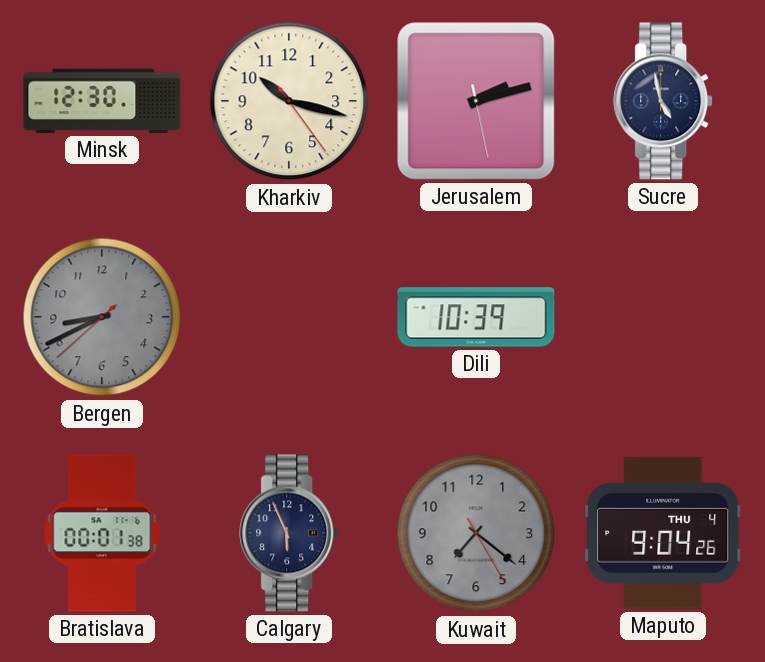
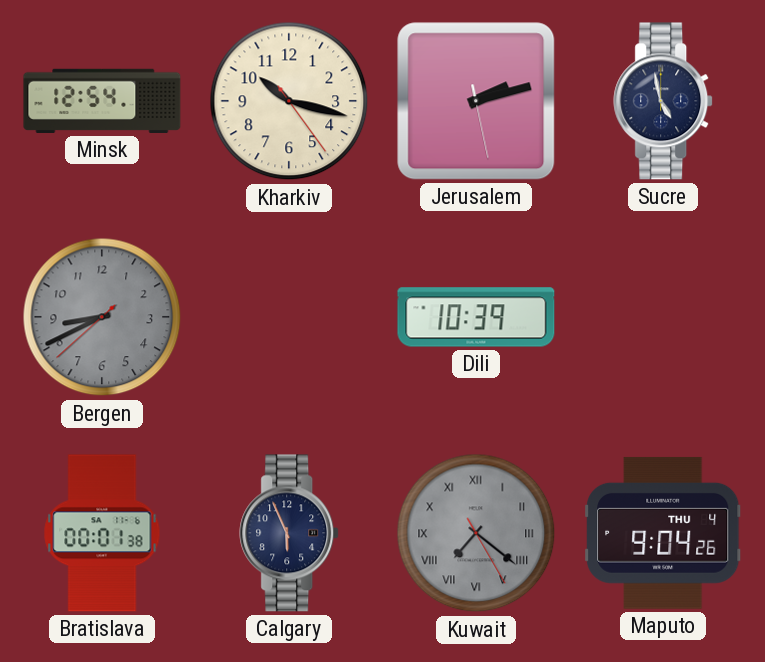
Minsk: 12:30 -> 12:54 (102, 101)
Kuwait numerals: Arabic -> Roman (476, 533)
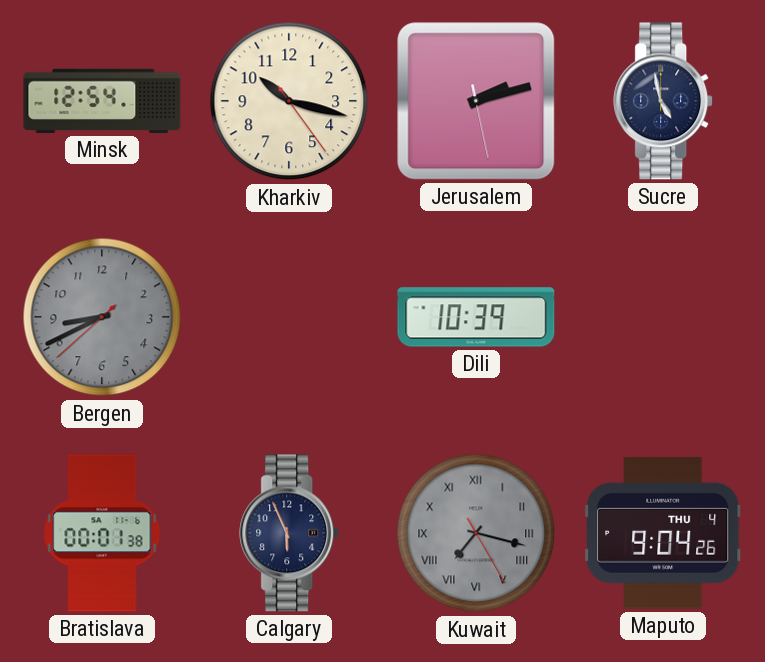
Kuwait: 7:21 -> 7:17 (476, 533)
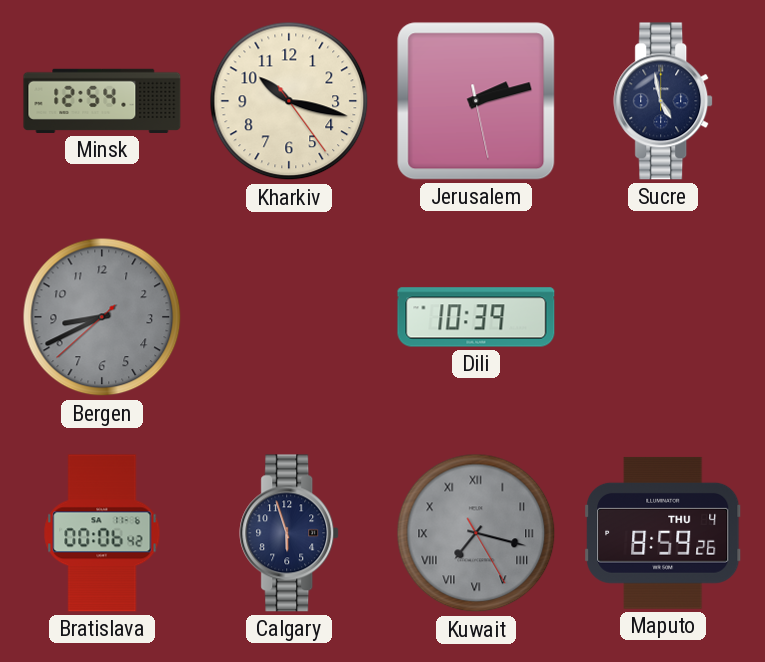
Bratislava: 00:01 -> 00:06 (102, 533)
Calgary: 5:56 -> 5:57 (290, 533)
Maputo: 9:04 -> 8:59 (663, 533)
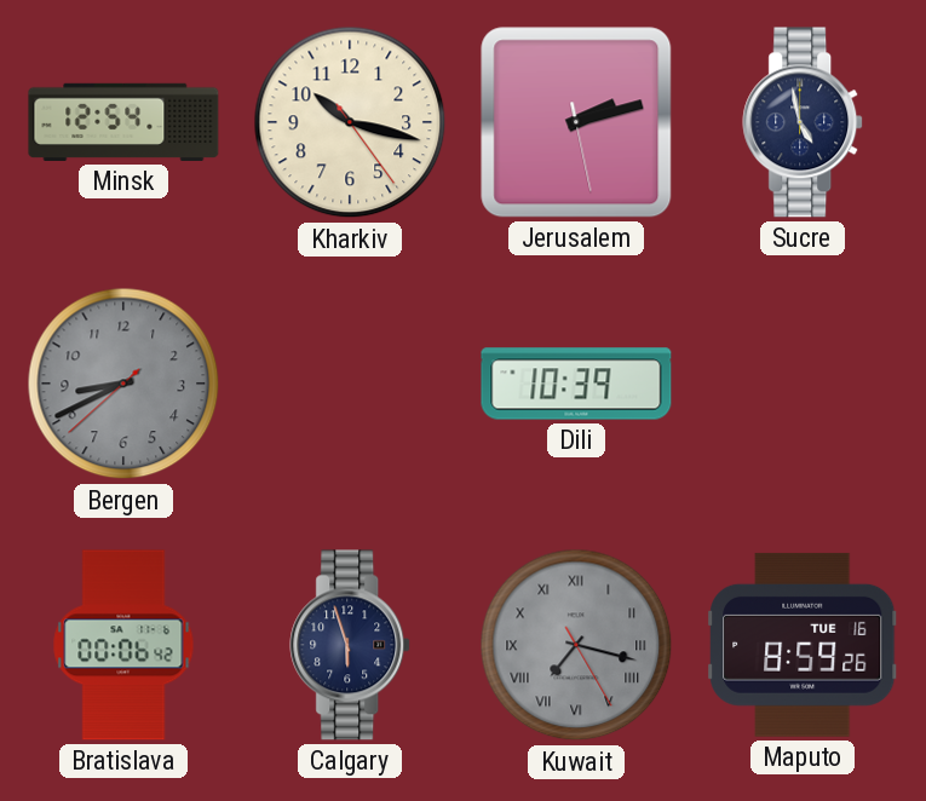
Maputo date: THU 4 -> TUE 16 (803, 645)
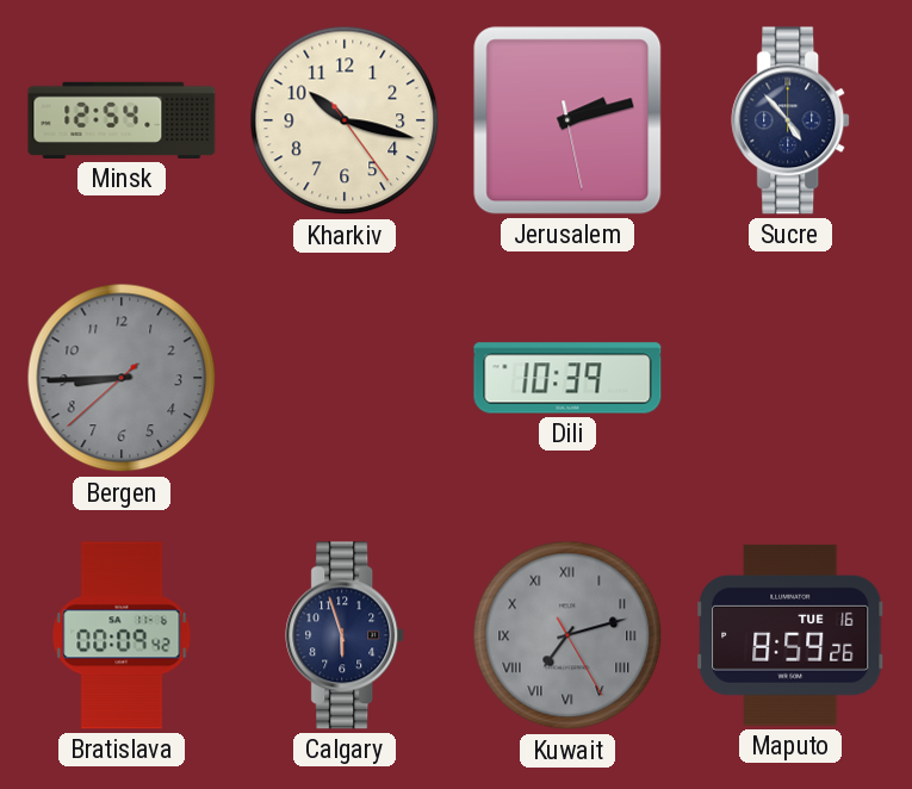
Sucre: 4:58 -> 4:53 (792, 120)
Bergen: 8:40 -> 8:44 (122, 378)
Bratislava: 00:06 -> 00:09 (122, 635)
Kuwait: 7:17 -> 7:12 (567, 635)
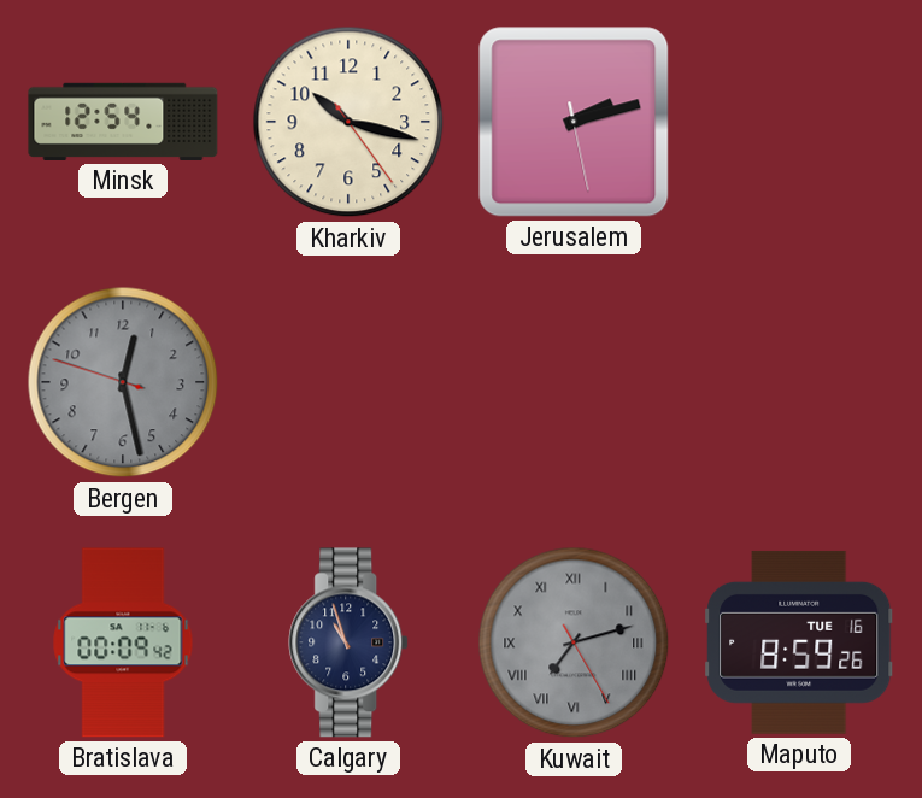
Sucre: 4:53 -> none (792, 120)
Bergen: 8:44 -> 12:27 (123, 382)
Dili: 10:39 -> none (567, 378)
Calgary: 5:57 -> 10:57 (350, 642)
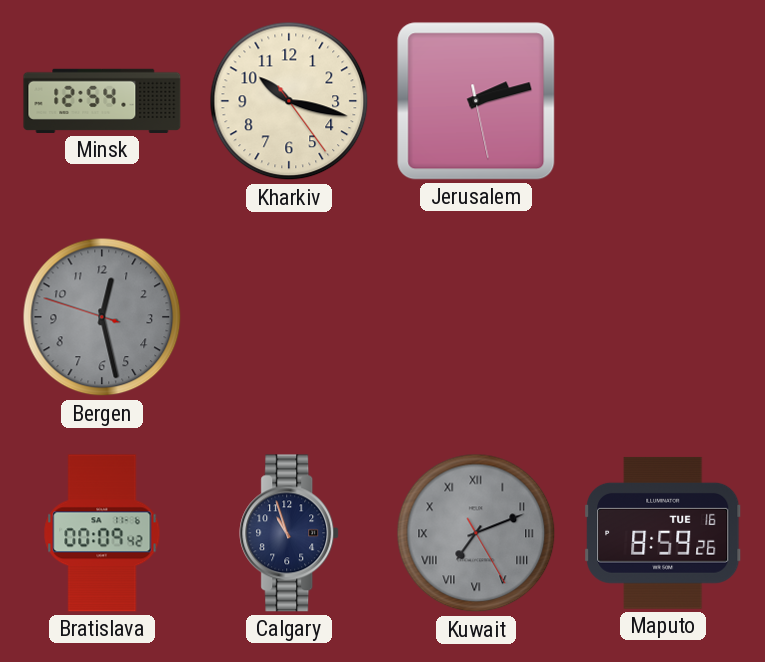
Kuwait: 7:12 -> 7:11 (476, 533)
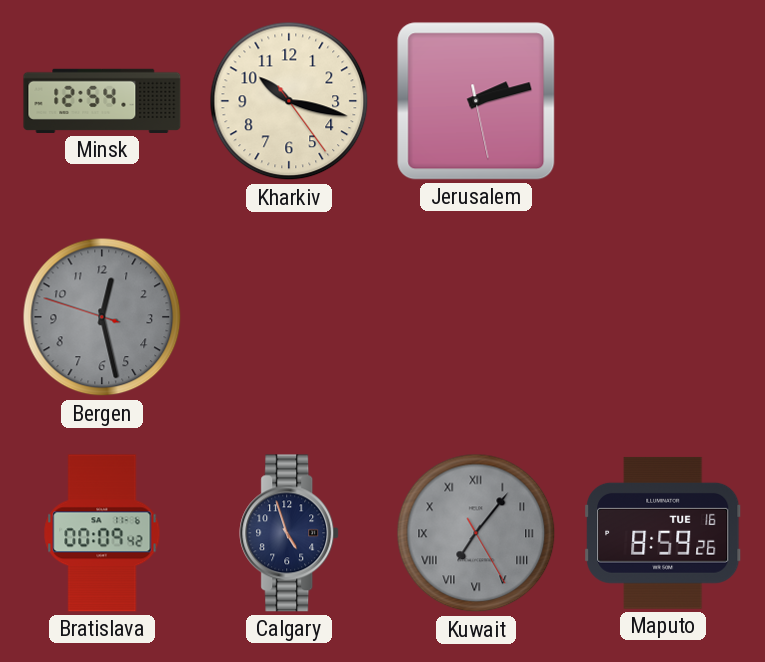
Calgary: 10:57 -> 4:57 (290, 533)
Kuwait: 7:11 -> 7:06 (476, 533)
